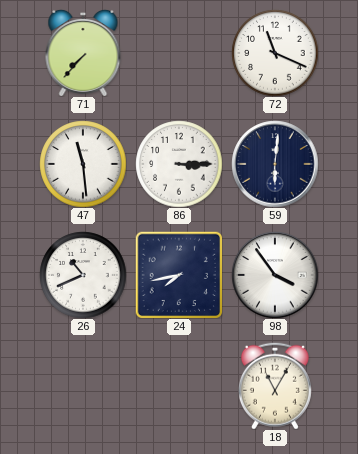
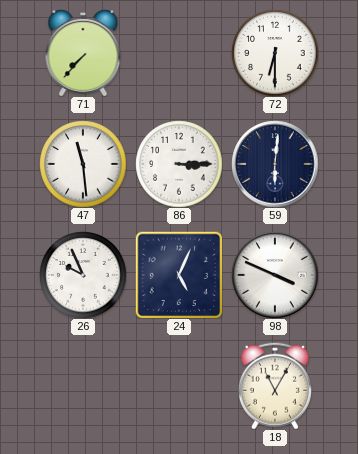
72: 11:19 -> 6:30 (275, 53)
26: 10:41 -> 9:56 (83, 275)
24: 7:43 -> 5:04 (179, 275)
98: 3:54 -> 3:49 (275, 275)
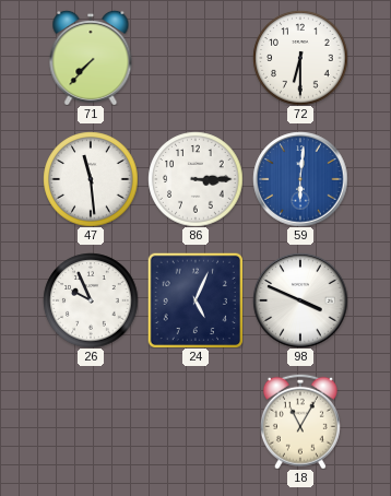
59 dial: navy -> blue (300, 179)
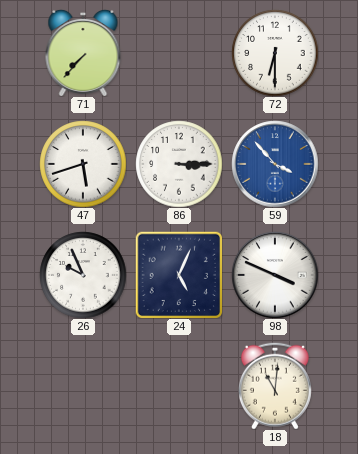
47: 11:29 -> 5:42 (83, 164)
59: 6:01 -> 3:53 (275, 164)
18: 11:05 -> 11:01 (275, 386)
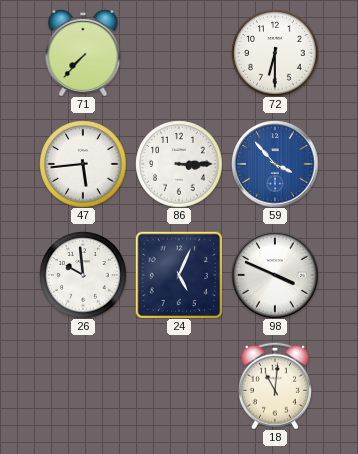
47: 5:42 -> 5:44 (83, 164)
26: 9:56 -> 9:59 (83, 275)
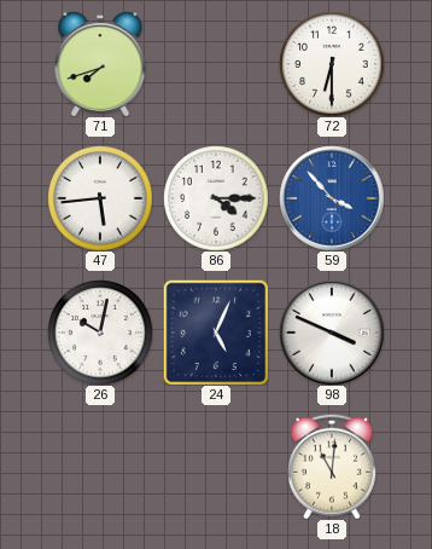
71: 7:37 -> 7:42 (100, 64)
86: 3:15 -> 4:15 (216, 198)
26: 9:59 -> 10:02 (100, 333)
